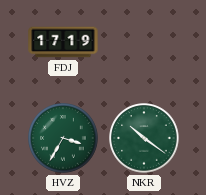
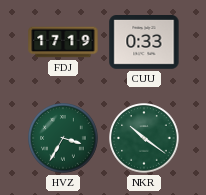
CUU: none -> 0:33 (144, 43)
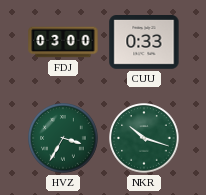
FDJ: 17:19 -> 03:00 (63, 42)
NKR: 10:21 -> 10:18 (144, 138)
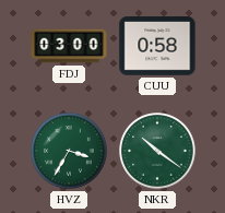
CUU: 0:33 -> 0:58 (157, 47)
NKR: 10:18 -> 10:21 (157, 151)
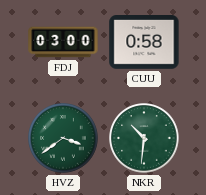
HVZ: 3:35 -> 3:39 (63, 138)
NKR: 10:21 -> 10:31 (144, 138)
